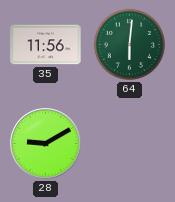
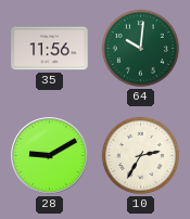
64: 6:01 -> 10:01 (140, 48)
10: none -> 2:35 (140, 155)
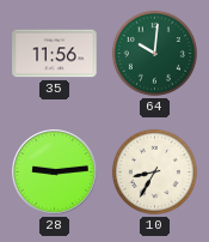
28: 9:10 -> 9:14 (55, 173)
10: 2:35 -> 8:35 (154, 171)
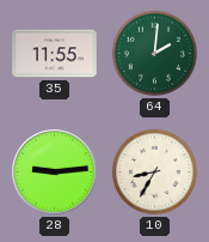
35: 11:56 -> 11:55 (55, 54)
64: 10:01 -> 2:01 (154, 53)
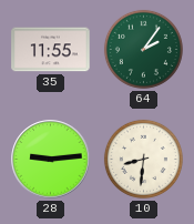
64: 2:01 -> 2:06 (143, 49)
10: 8:35 -> 8:31 (143, 159)
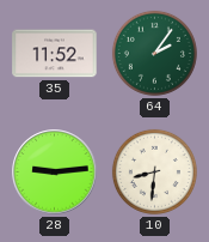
35: 11:55 -> 11:52 (55, 54)
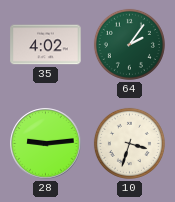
35: 11:52 -> 4:02 (46, 45)
10: 8:31 -> 3:33 (129, 143)
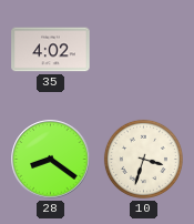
64: 2:06 -> none (129, 44)
28: 9:14 -> 8:21 (51, 160)
